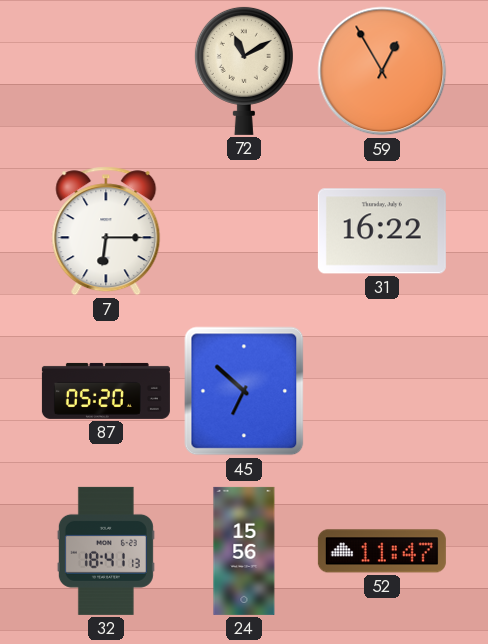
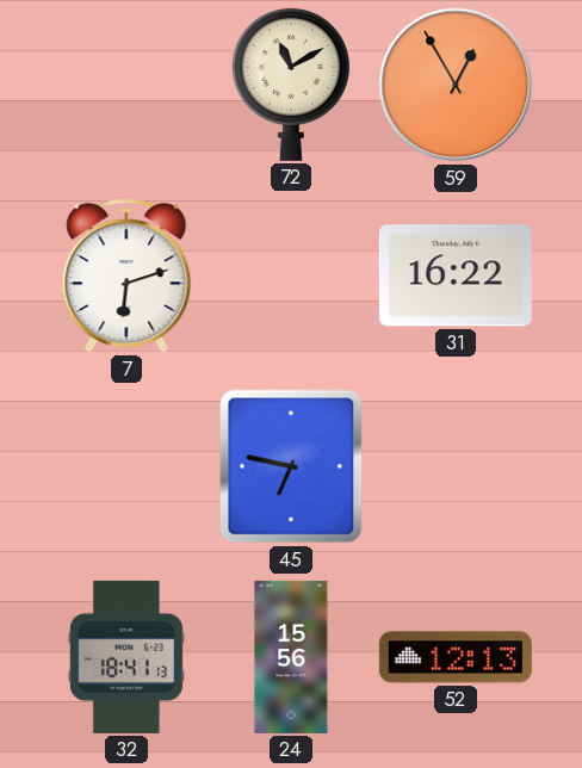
7: 6:15 -> 6:12 (126, 275)
87: 05:20 -> none (106, 391)
45: 6:52 -> 6:47 (291, 466)
52: 11:47 -> 12:13 (456, 657)
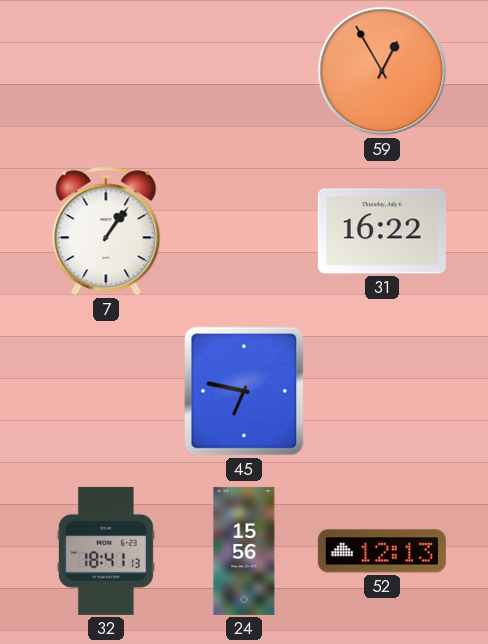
72: 11:10 -> none (291, 83)
7: 6:12 -> 1:06 (106, 231)
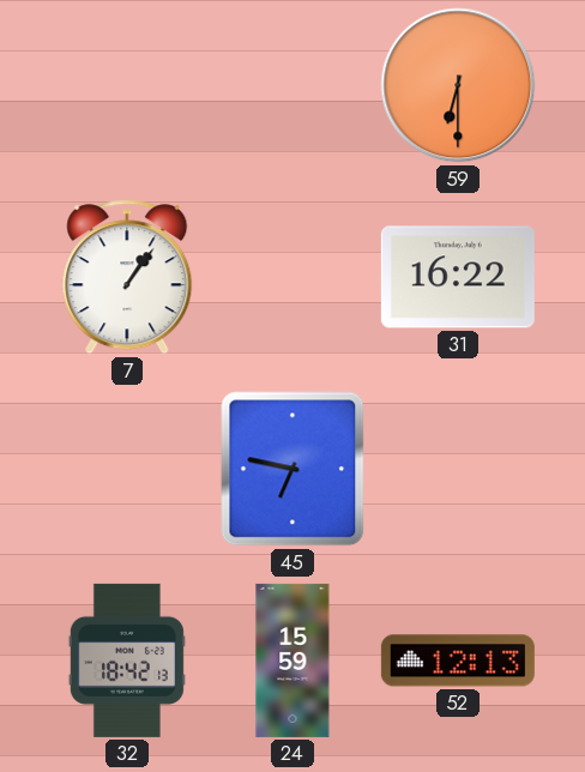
59: 12:55 -> 6:30 (458, 85)
32: 18:41 -> 18:42 (127, 661)
24: 15:56 -> 15:59 (292, 661)
